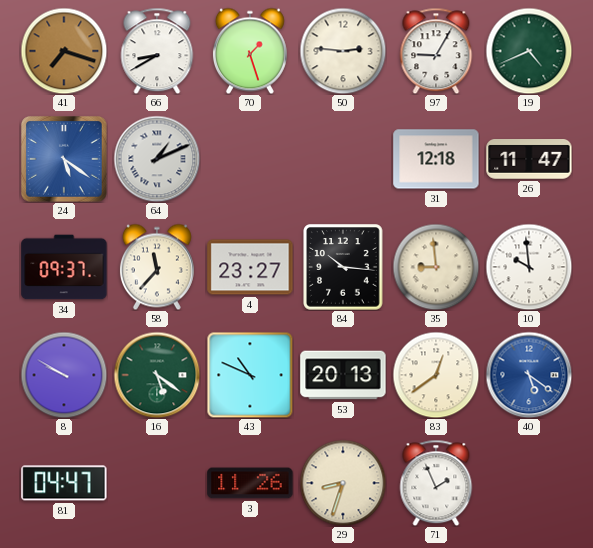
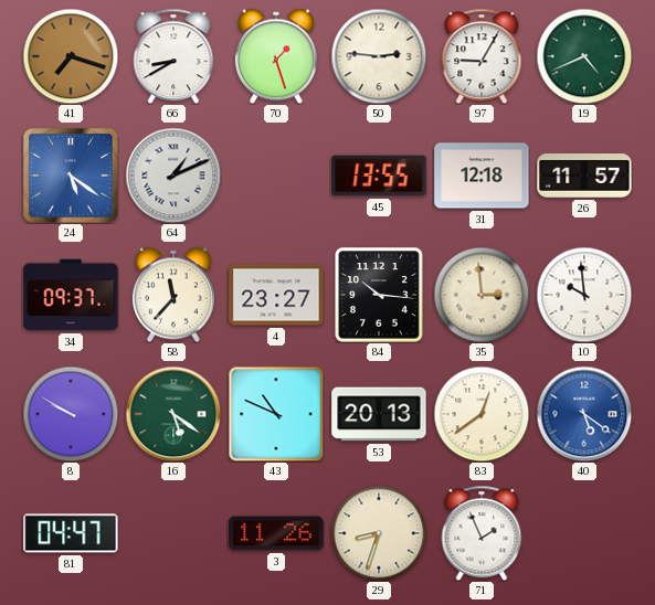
45: none -> 13:55 (379, 176)
26: 11:47 -> 11:57 (584, 177)
35: 8:59 -> 2:59 (482, 295)
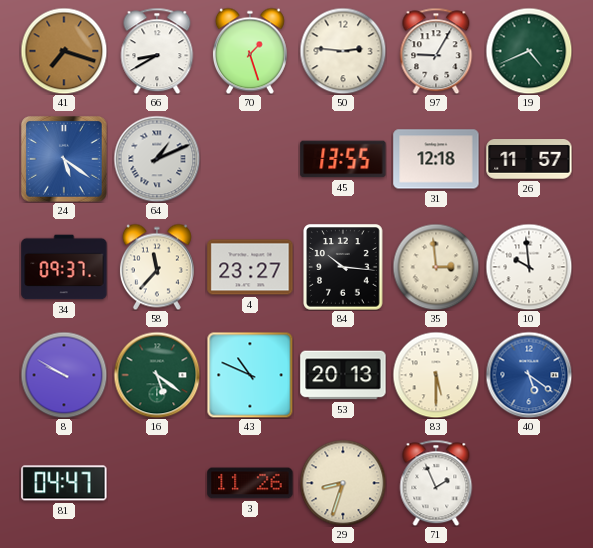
83: 12:39 -> 5:30 (436, 375)
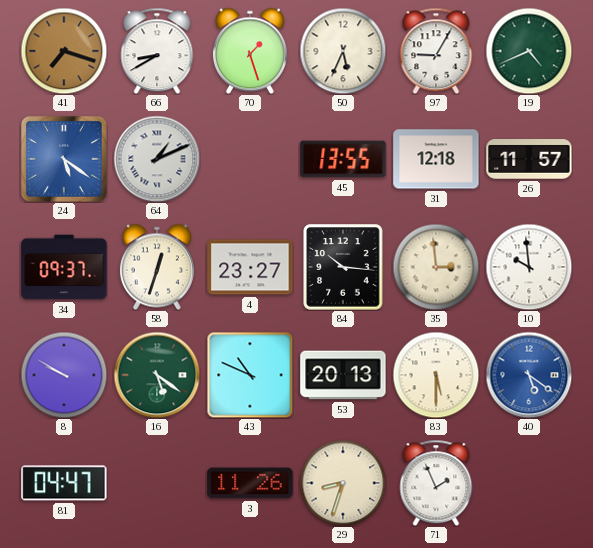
50: 2:46 -> 5:34 (343, 51)
58: 11:37 -> 12:33 (157, 267)
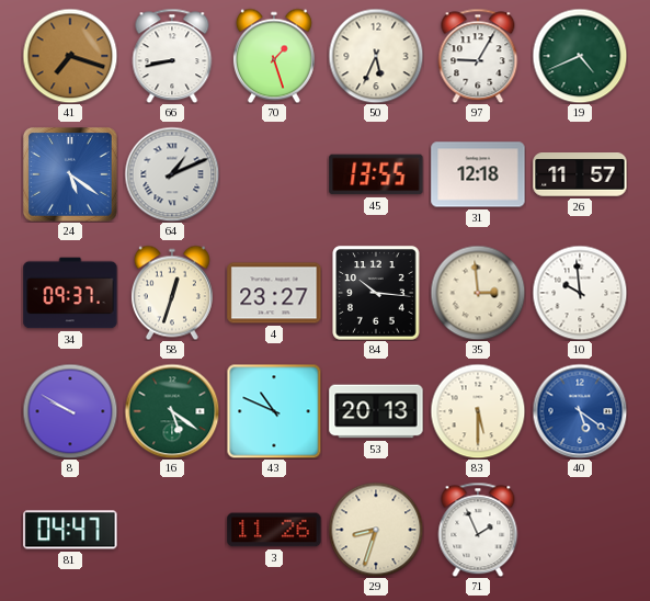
66: 8:40 -> 8:43 (172, 56)
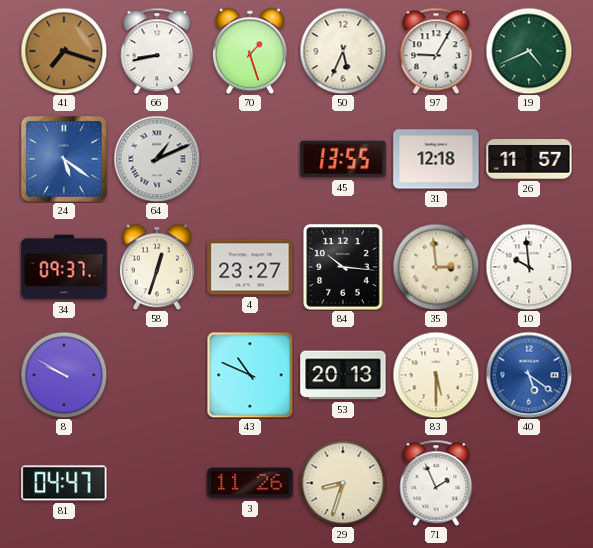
16: 5:21 -> none (172, 411)
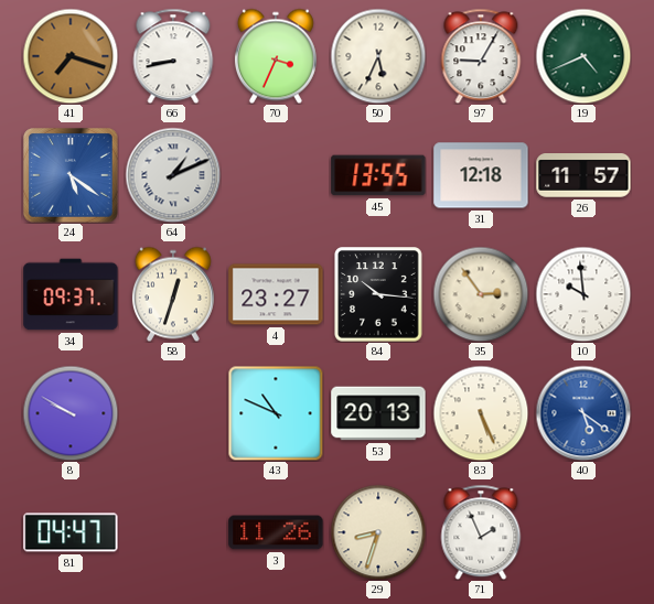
70: 1:27 -> 3:34 (276, 56)
35: 2:59 -> 2:54 (481, 294)
83: 5:30 -> 5:26 (481, 413)
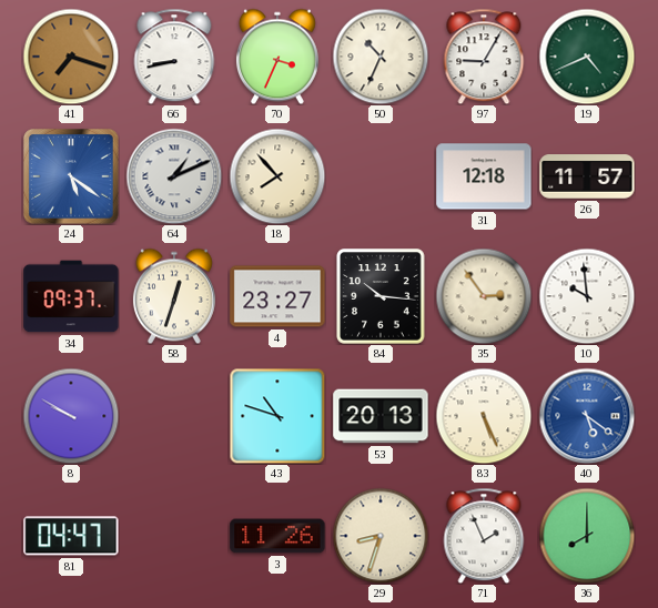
50: 5:34 -> 10:34 (381, 57)
18: none -> 7:53 (277, 176)
45: 13:55 -> none (378, 175)
43: 10:49 -> 10:48 (277, 416)
36: none -> 8:00 (587, 536)
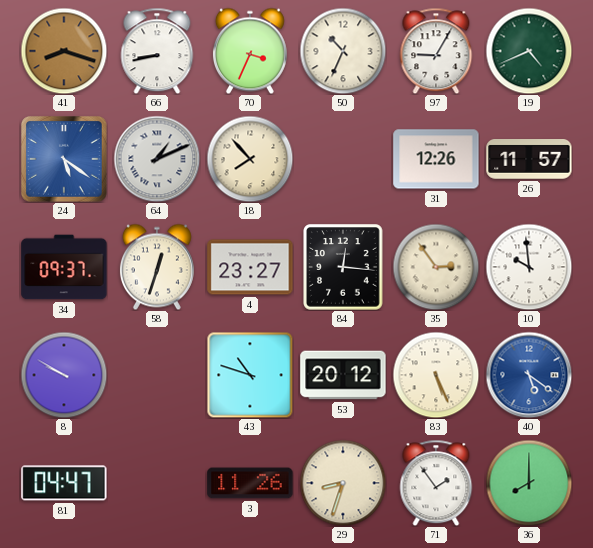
41: 7:18 -> 8:18 (64, 51)
31: 12:18 -> 12:26 (436, 159)
84: 10:16 -> 12:16 (343, 267)
53: 20:13 -> 20:12 (343, 375)
71: 1:56 -> 1:54 (436, 483)
